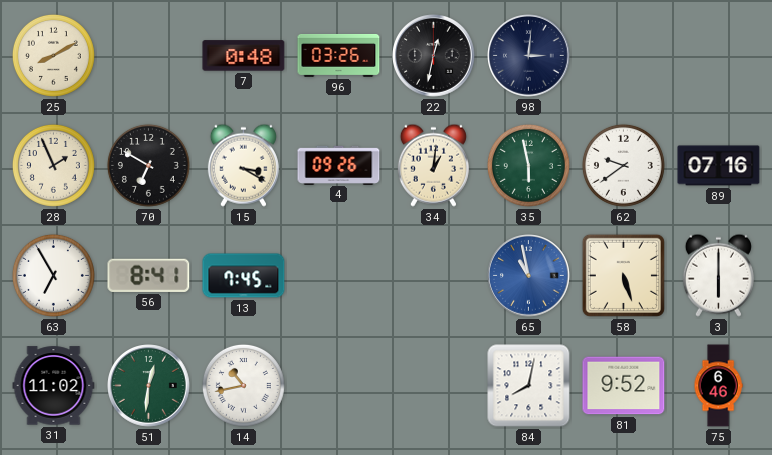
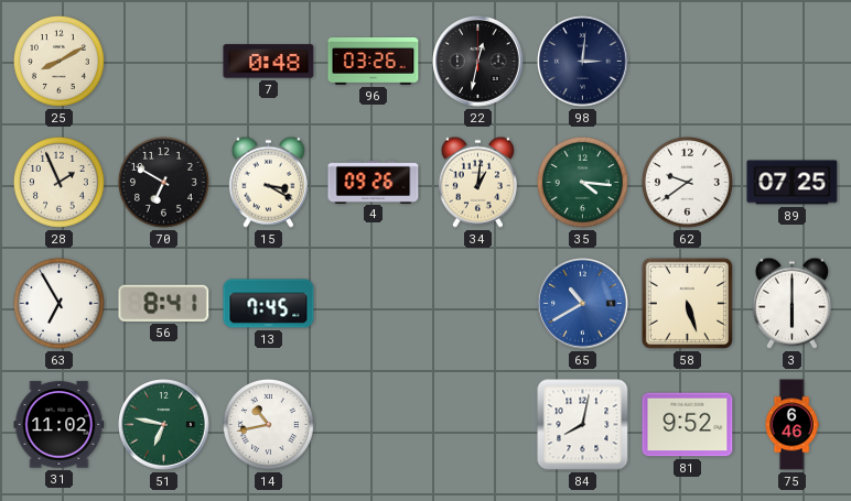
35: 5:58 -> 4:16 (582, 182)
89: 07:16 -> 07:25 (793, 183)
65: 10:58 -> 10:40 (583, 304)
51: 12:31 -> 6:47 (164, 425)
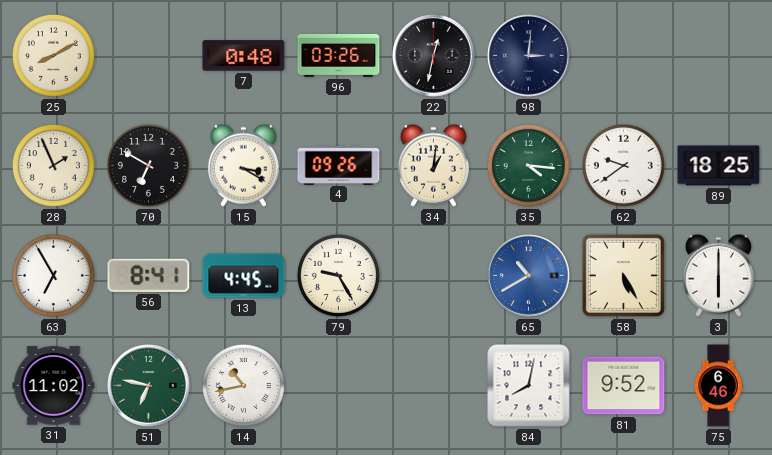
89: 07:25 -> 18:25 (719, 166)
13: 7:45 -> 4:45 (244, 276)
79: none -> 9:25 (338, 275)
58: 5:27 -> 5:25 (623, 275)
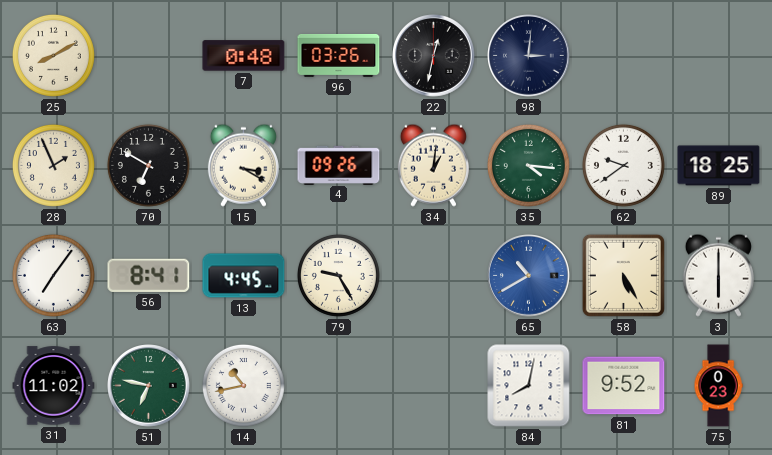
63: 6:55 -> 7:06 (53, 275)
75: 6:46 -> 0:23 (718, 386)
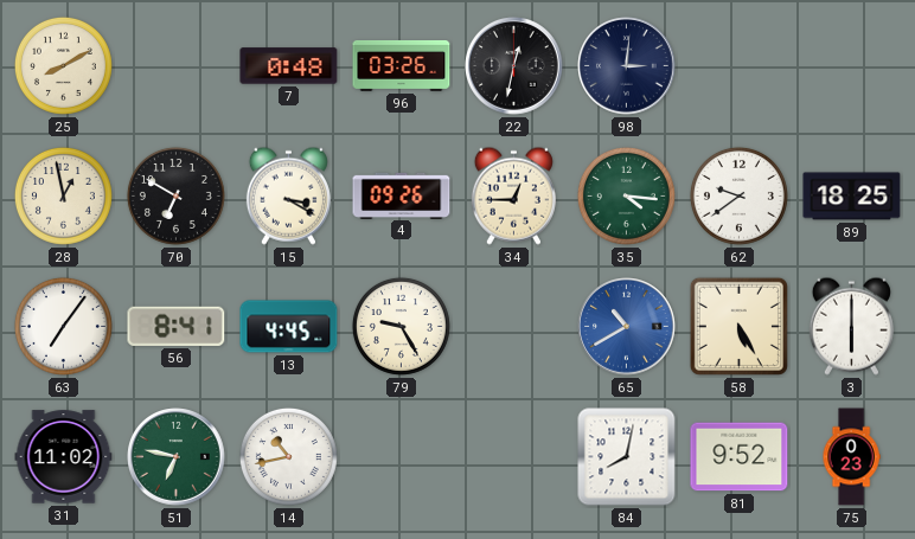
28: 1:56 -> 12:58 (63, 195)
34: 1:01 -> 12:45 (513, 195)
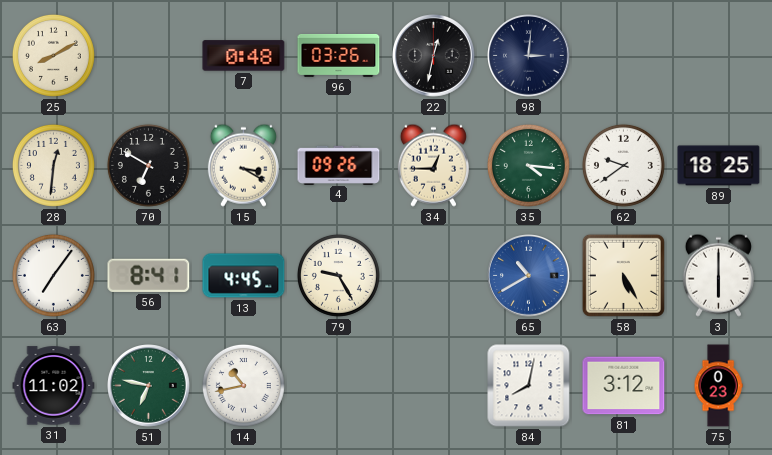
28: 12:58 -> 12:31 (53, 165)
81: 9:52 -> 3:12 (624, 386)
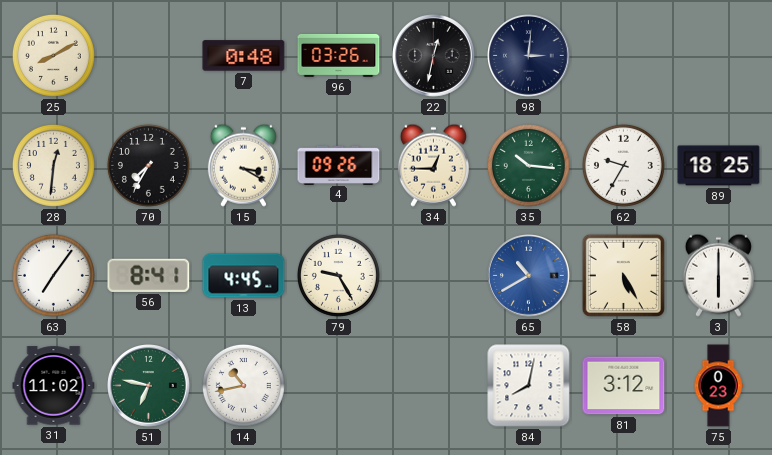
70: 6:50 -> 7:35 (148, 165)
35: 4:16 -> 10:16 (528, 165)
62: 9:39 -> 9:35 (623, 165)
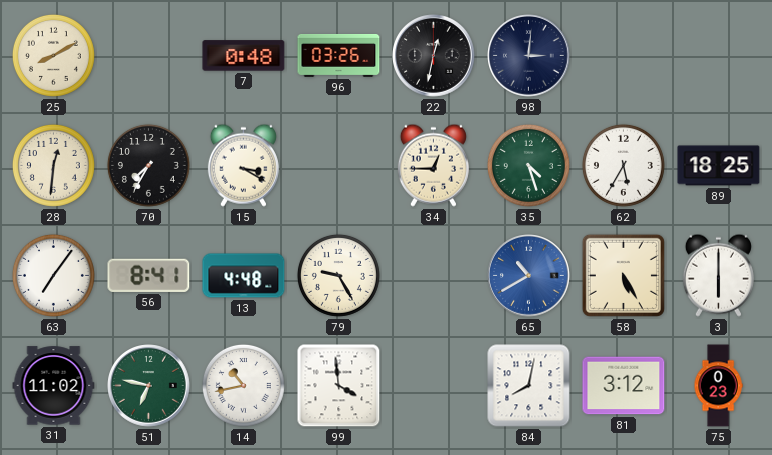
4: 09:26 -> none (339, 165)
35: 10:16 -> 4:27 (528, 165)
62: 9:35 -> 5:35 (623, 165)
13: 4:45 -> 4:48 (244, 276)
99: none -> 3:59 (339, 386)
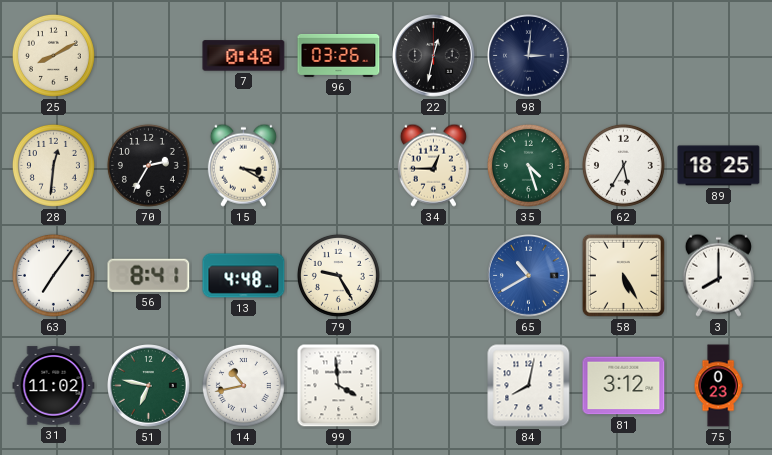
70: 7:35 -> 2:35 (148, 165)
3: 6:00 -> 8:00 (718, 275)
